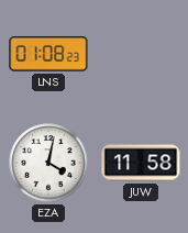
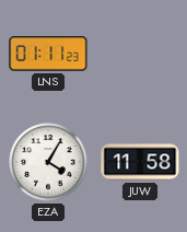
LNS: 01:08 -> 01:11 (48, 54)
EZA: 4:02 -> 4:05 (48, 162)
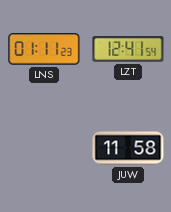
LZT: none -> 12:41 (128, 50)
EZA: 4:05 -> none (48, 162)
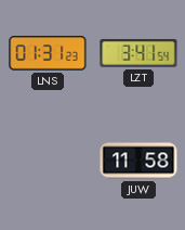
LNS: 01:11 -> 01:31 (48, 53)
LZT: 12:41 -> 3:41 (138, 54)
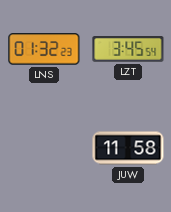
LNS: 01:31 -> 01:32 (44, 49)
LZT: 3:41 -> 3:45 (128, 50)
